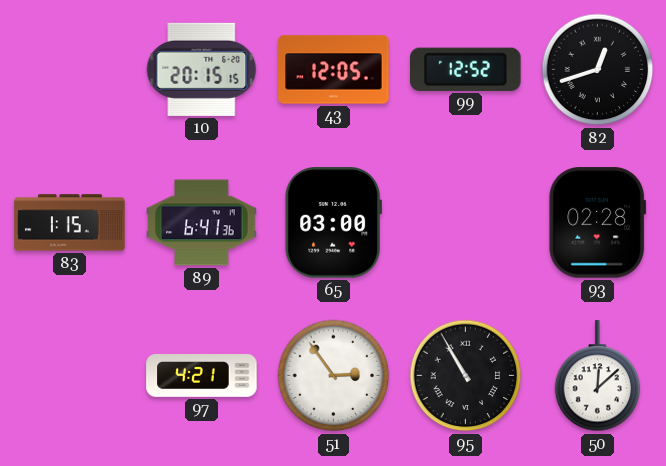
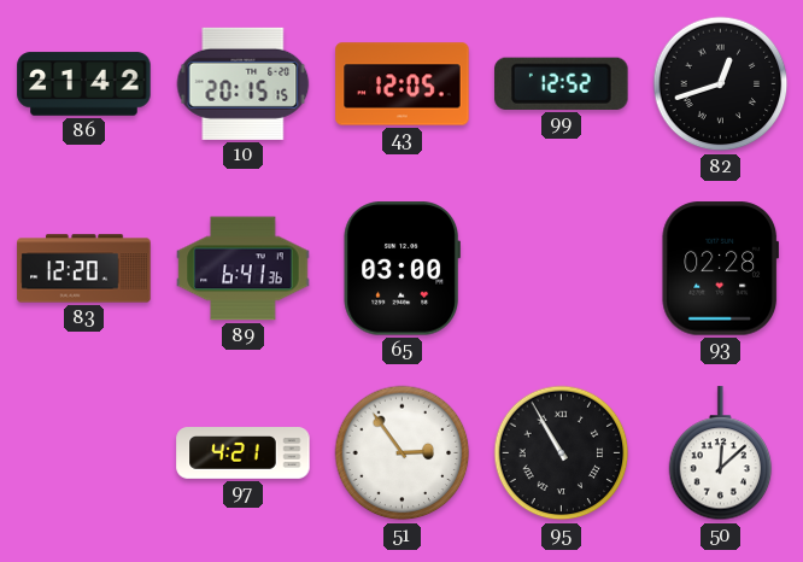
86: none -> 21:42 (84, 84)
83: 1:15 -> 12:20 (84, 269)
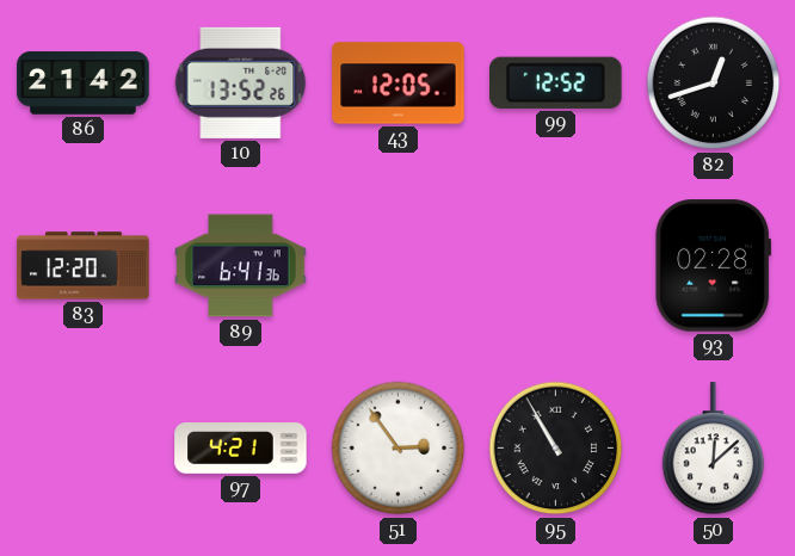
10: 20:15 -> 13:52 (241, 82)
65: 03:00 -> none (401, 269)
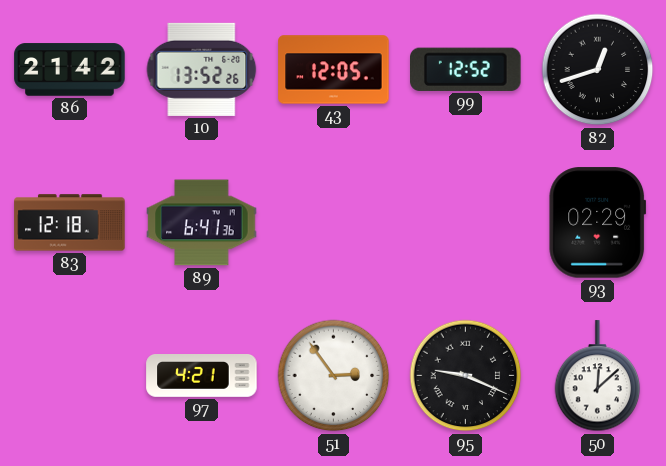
83: 12:20 -> 12:18 (70, 223)
93: 02:28 -> 02:29 (597, 223)
95: 10:55 -> 9:19 (466, 376)
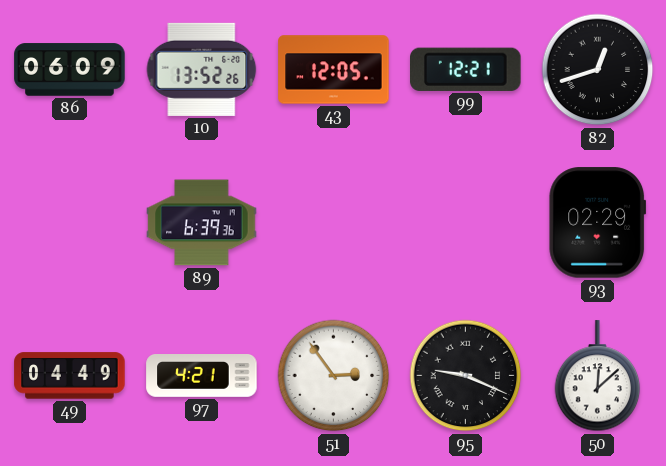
86: 21:42 -> 06:09 (70, 70)
99: 12:52 -> 12:21 (466, 69)
83: 12:18 -> none (70, 223)
89: 6:41 -> 6:39 (202, 223)
49: none -> 04:49 (70, 376)
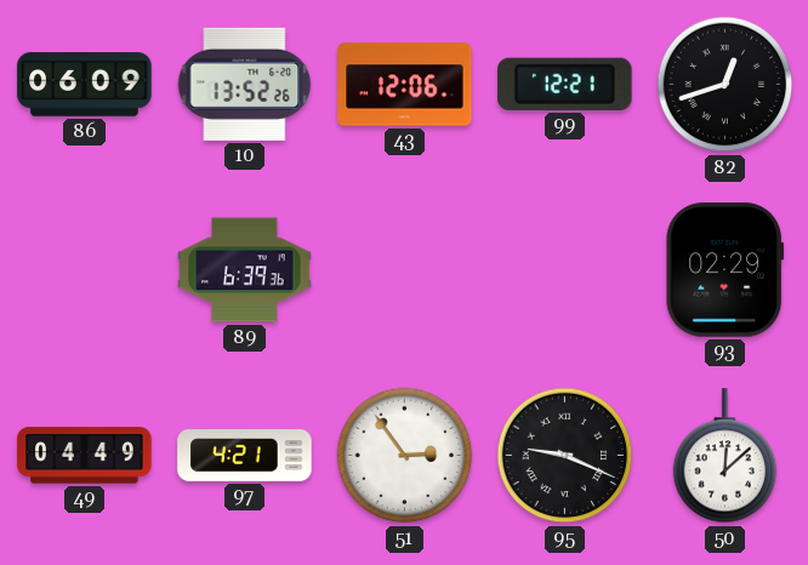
43: 12:05 -> 12:06 (405, 85)
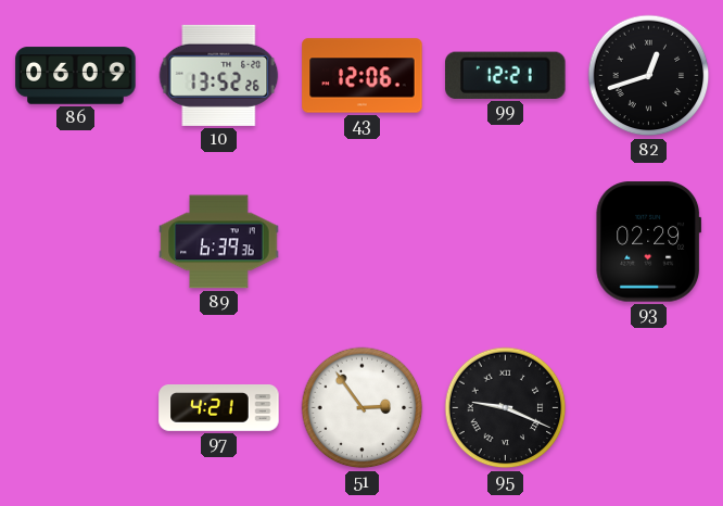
49: 04:49 -> none (85, 456)
50: 12:08 -> none (726, 456)
